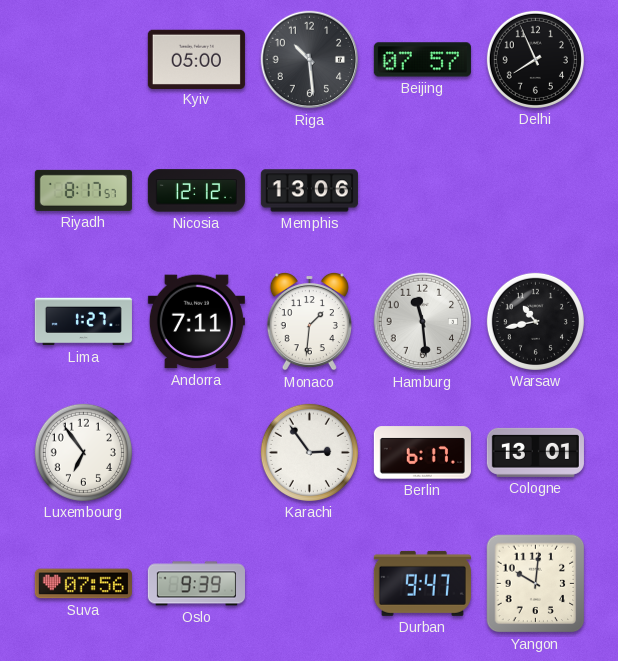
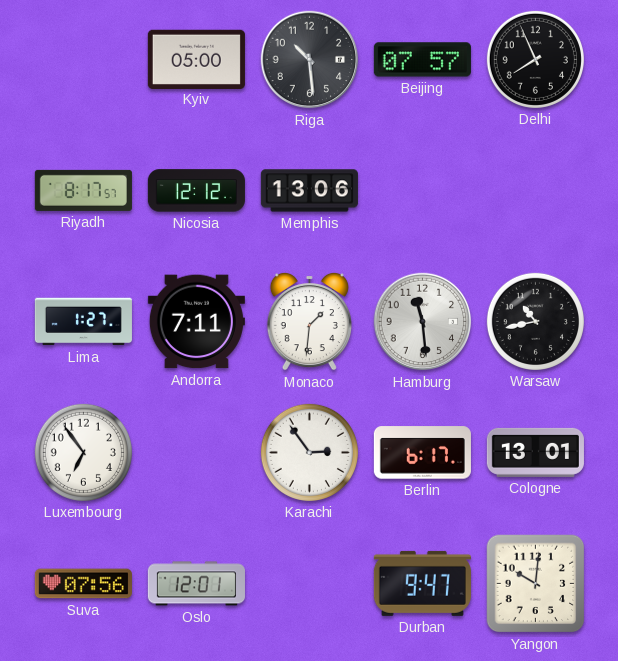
Oslo: 9:39 -> 12:01 (196, 584)
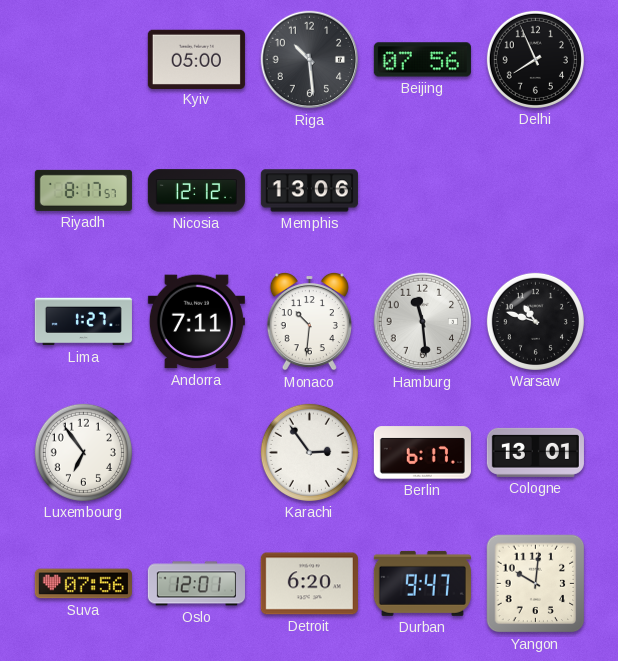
Beijing: 07:57 -> 07:56 (422, 60)
Monaco: 1:31 -> 10:31 (309, 321)
Warsaw: 10:43 -> 10:48 (535, 321)
Detroit: none -> 6:20 (309, 584)
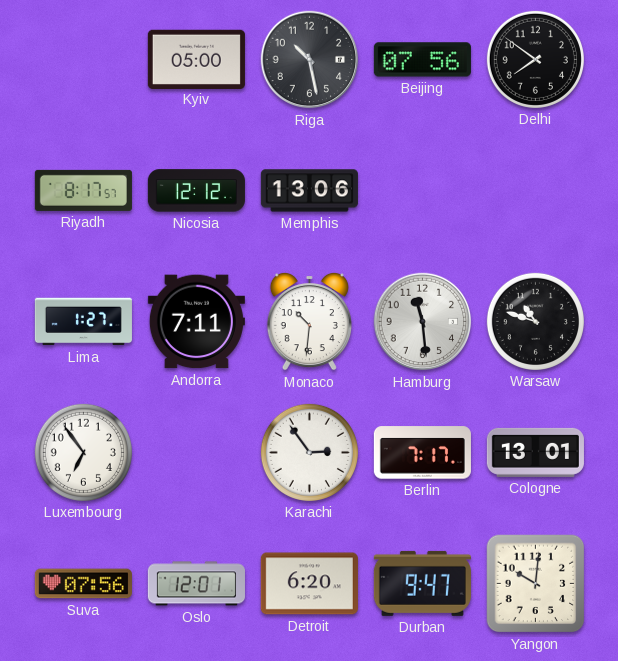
Riga: 10:29 -> 10:28 (310, 60)
Delhi: 7:56 -> 7:51 (535, 59)
Berlin: 6:17 -> 7:17 (422, 453)
